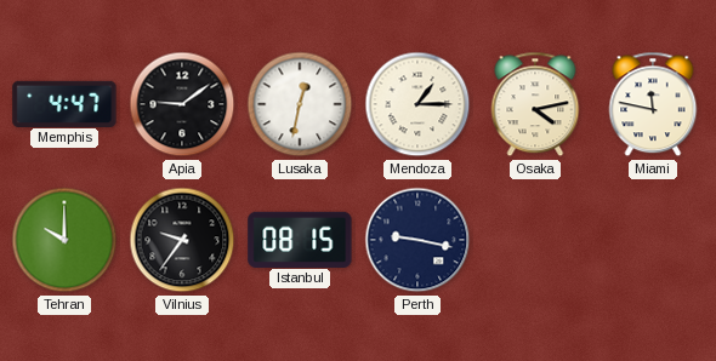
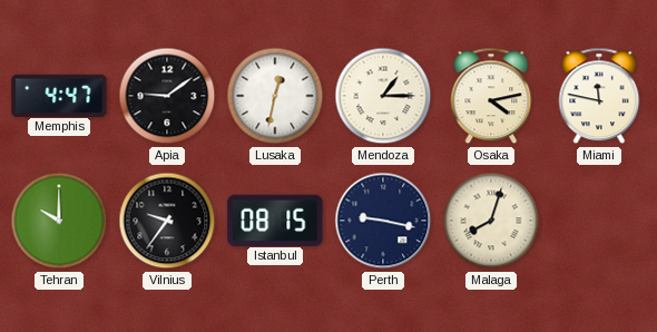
Malaga: none -> 8:03 (491, 221)
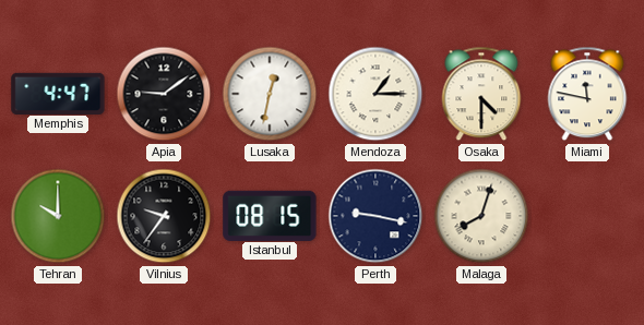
Osaka: 4:13 -> 4:30 (481, 94)
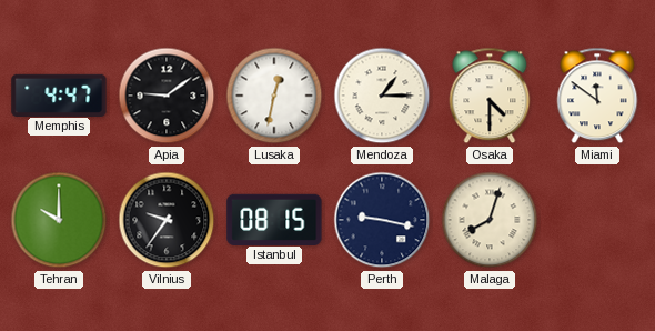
Miami: 11:47 -> 11:51 (597, 96)
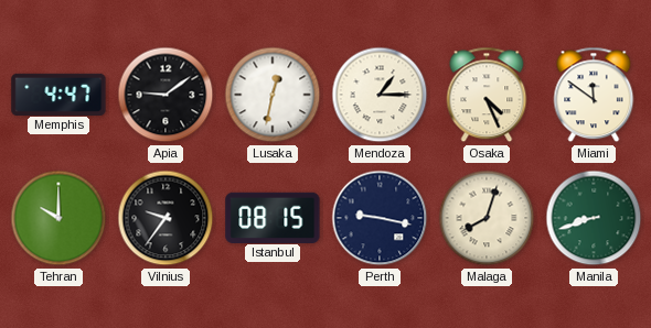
Osaka: 4:30 -> 4:26 (487, 95)
Manila: none -> 8:42 (594, 218)
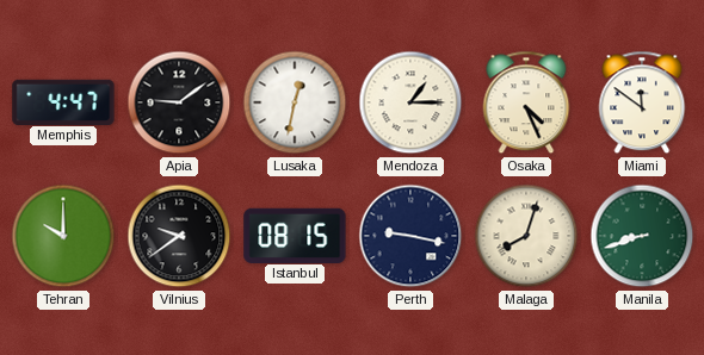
Vilnius: 9:36 -> 9:39 (179, 236)
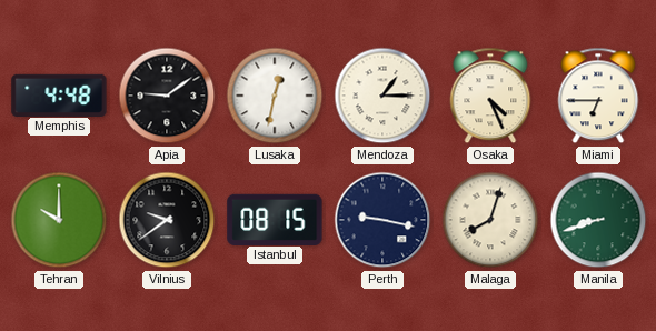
Memphis: 4:47 -> 4:48 (59, 94)
Miami: 11:51 -> 6:45 (598, 96)
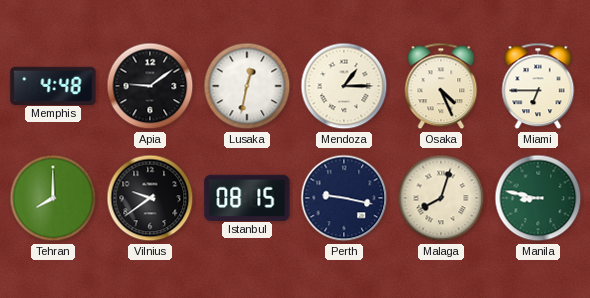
Tehran: 10:00 -> 8:00 (53, 198)
Manila: 8:42 -> 8:47 (538, 198)
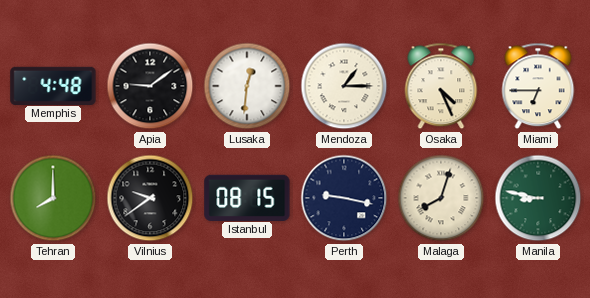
Lusaka: 12:32 -> 12:31 (247, 86)
